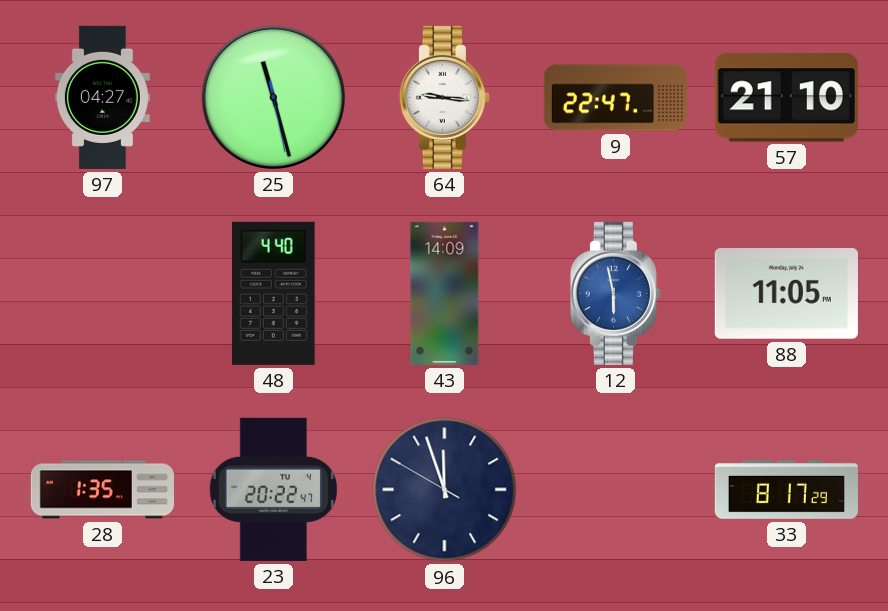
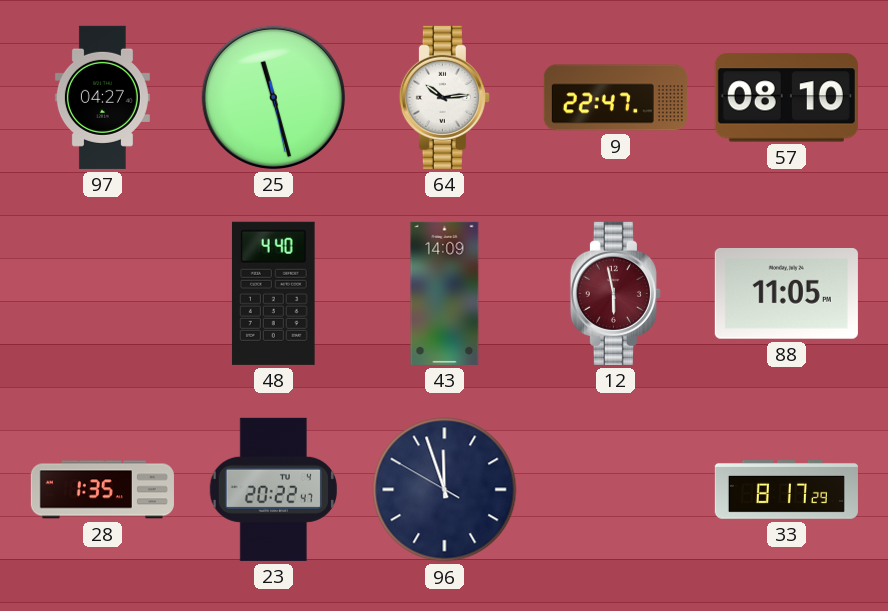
64: 9:16 -> 10:14 (444, 97)
57: 21:10 -> 08:10 (786, 98)
12 dial: blue -> burgundy (615, 293)
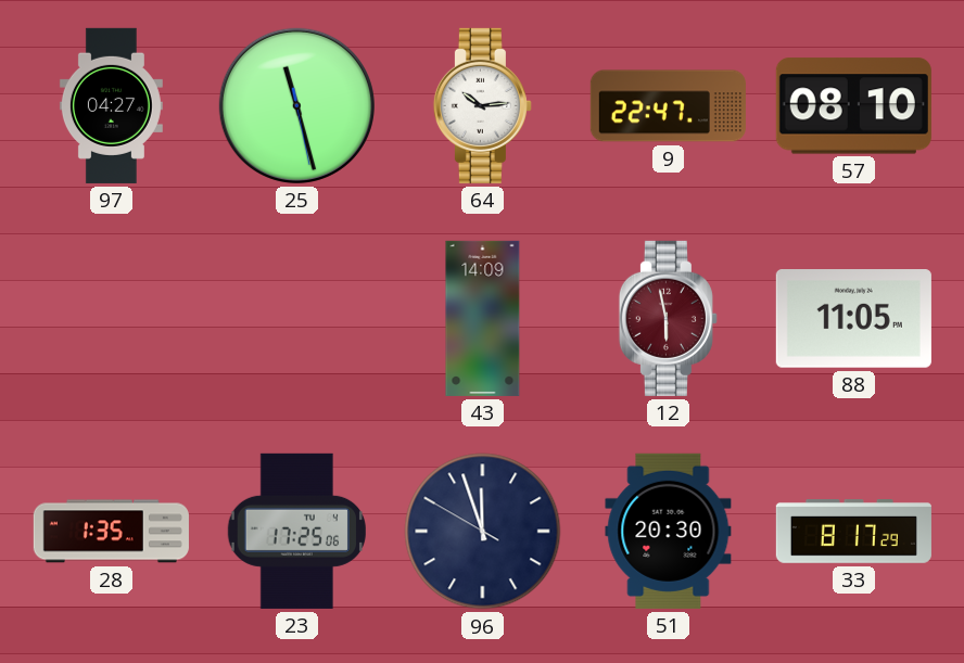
48: 4:40 -> none (273, 293)
23: 20:22 -> 17:25 (296, 531)
51: none -> 20:30 (669, 531)
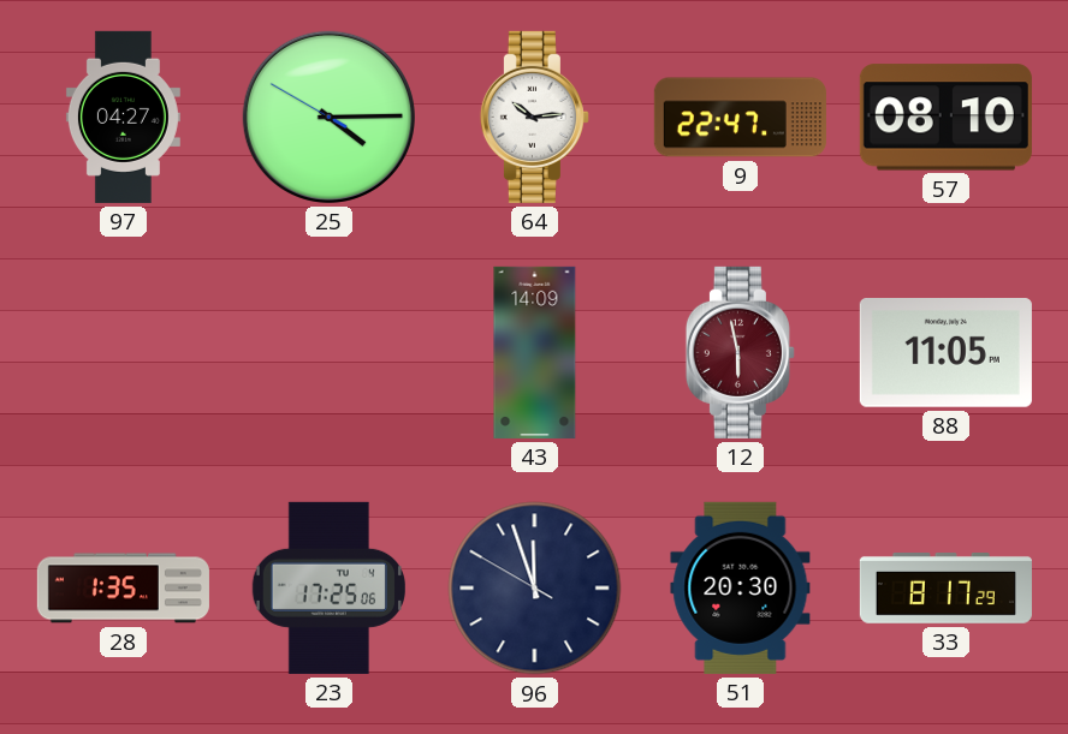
25: 11:27 -> 4:14 (328, 117)
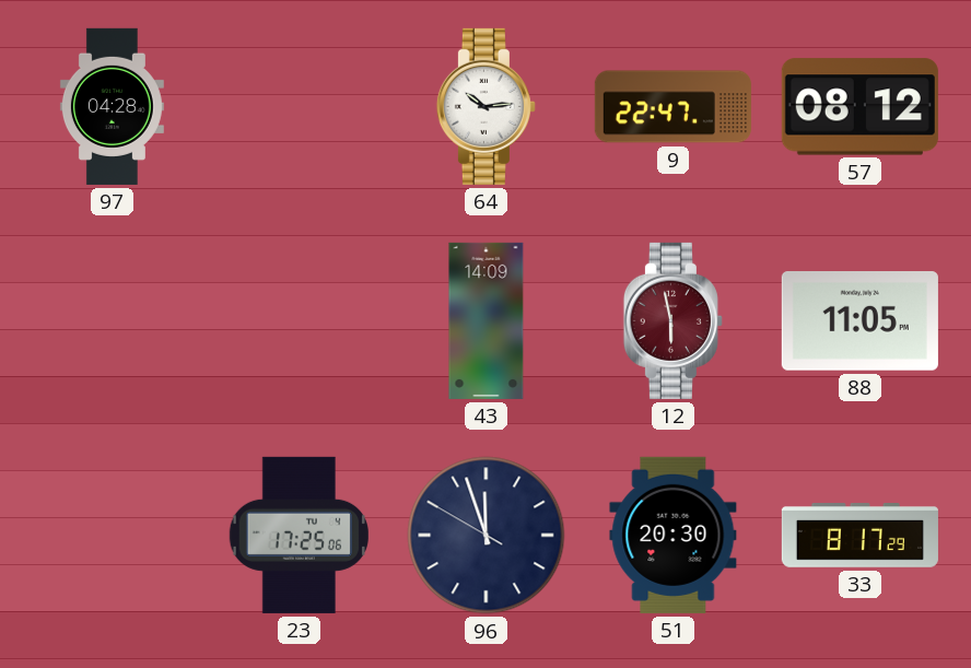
97: 04:27 -> 04:28 (112, 106)
25: 4:14 -> none (328, 117)
57: 08:10 -> 08:12 (859, 107)
28: 1:35 -> none (123, 589)
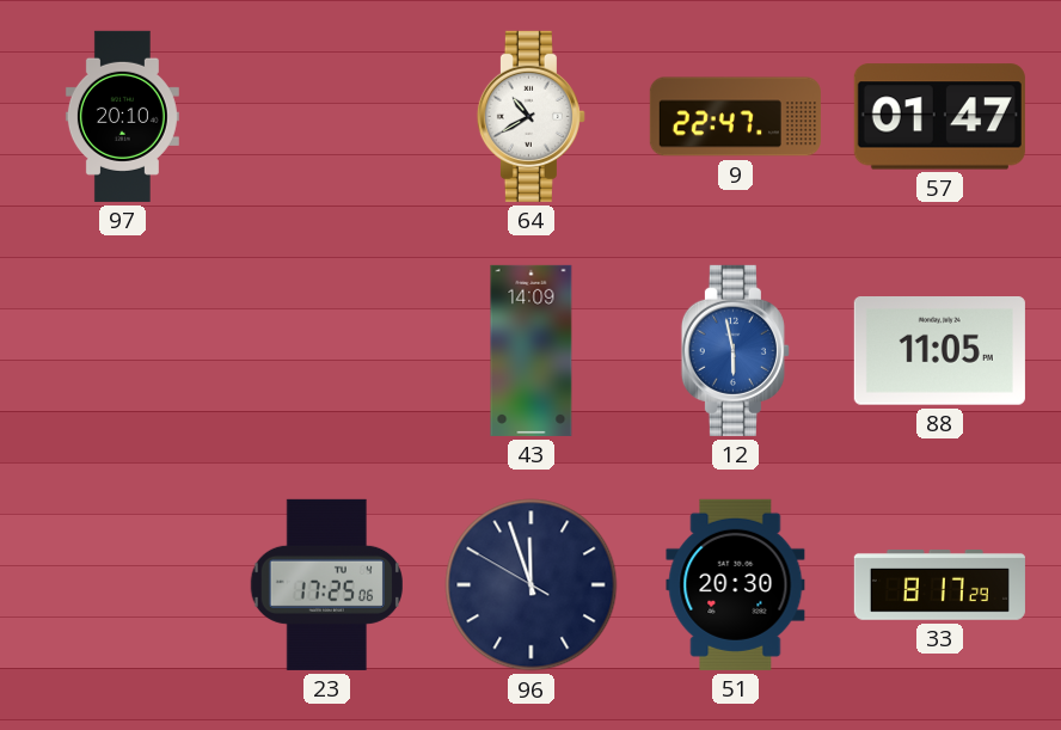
97: 04:28 -> 20:10 (122, 116)
64: 10:14 -> 10:40 (530, 116)
57: 08:12 -> 01:47 (939, 117)
12 dial: burgundy -> blue (735, 350)
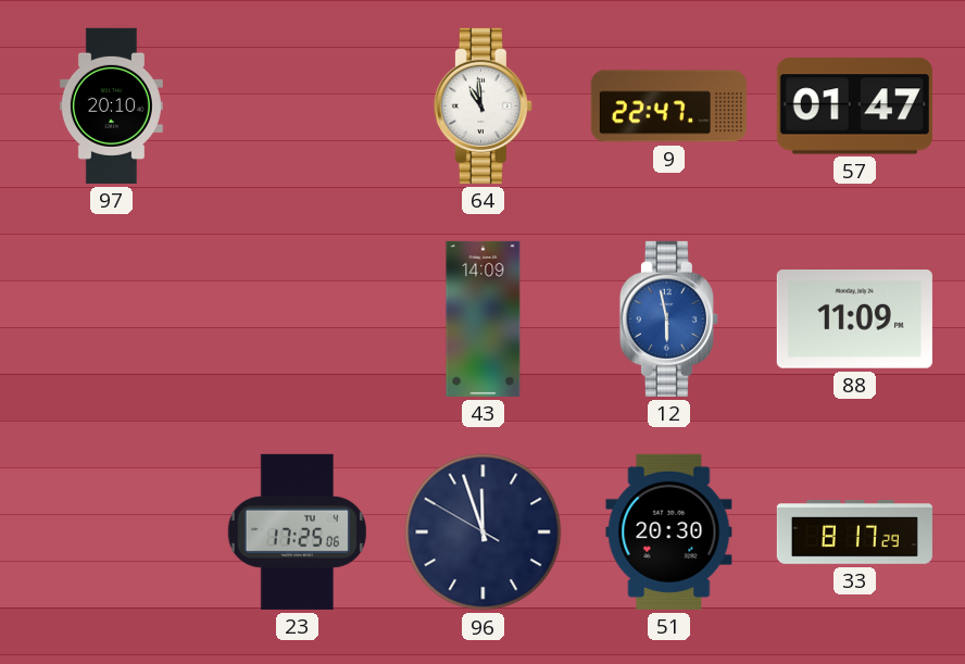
64: 10:40 -> 10:59 (482, 105)
88: 11:05 -> 11:09 (854, 320)
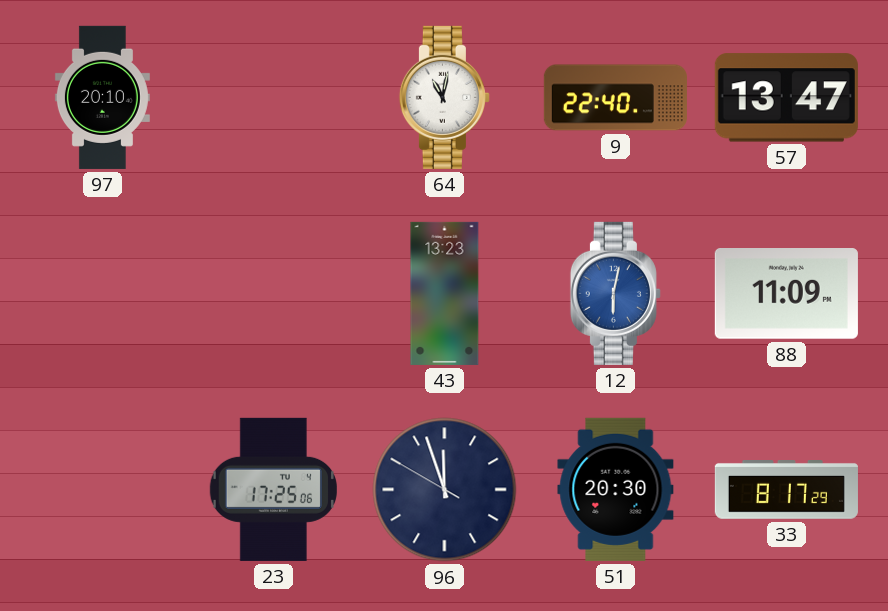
64: 10:59 -> 11:02 (444, 97)
9: 22:47 -> 22:40 (615, 98)
57: 01:47 -> 13:47 (786, 98)
43: 14:09 -> 13:23 (445, 293)
12: 5:58 -> 6:02 (615, 293)
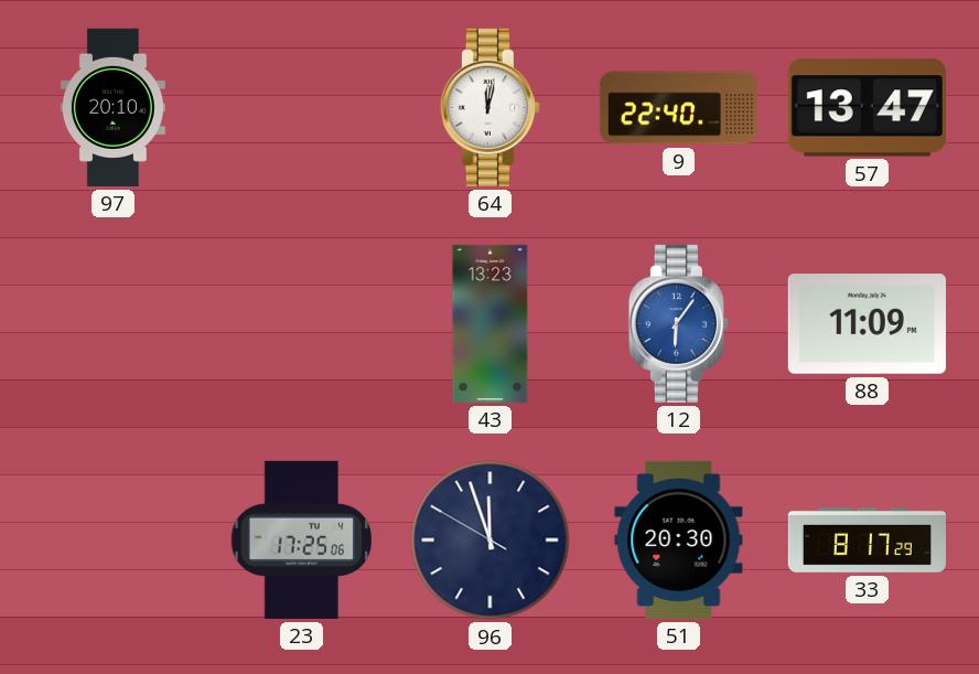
64: 11:02 -> 12:02 (489, 107)
12: 6:02 -> 6:06 (678, 323)
